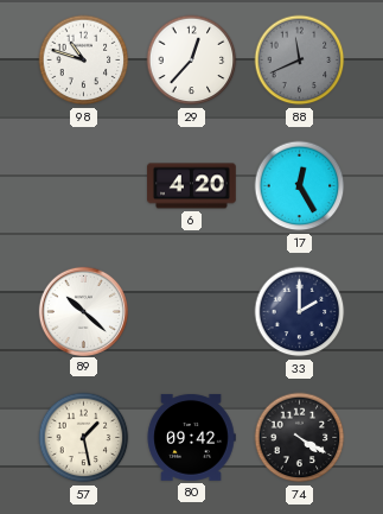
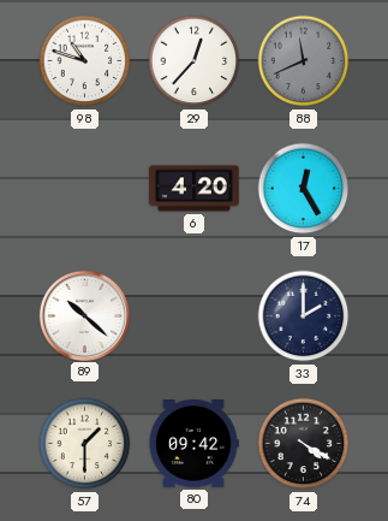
57: 1:28 -> 1:30 (85, 444)
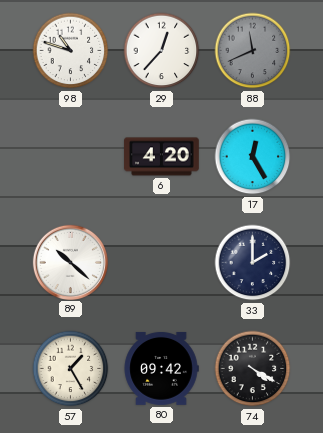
57: 1:30 -> 1:25 (71, 369)
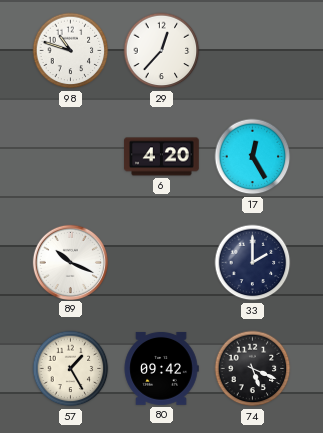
88: 11:41 -> none (253, 51)
89: 10:22 -> 10:19 (70, 262)
74: 4:20 -> 5:19 (253, 369)
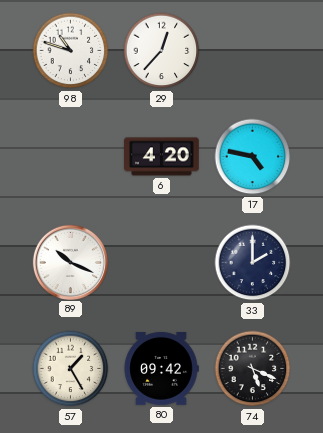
17: 12:25 -> 4:47 (253, 157)
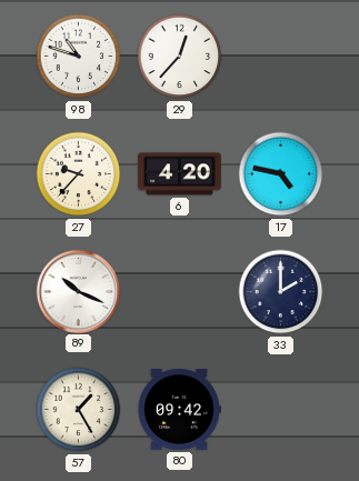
27: none -> 9:37 (79, 174)
74: 5:19 -> none (253, 369)
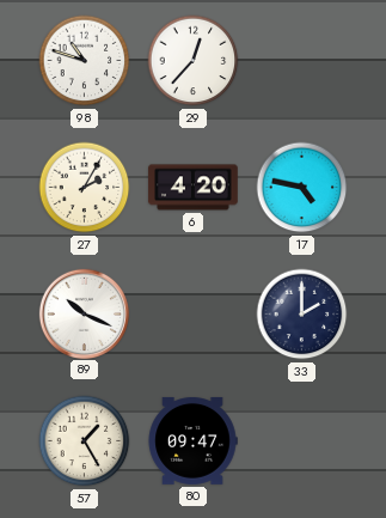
27: 9:37 -> 2:05 (85, 188)
80: 09:42 -> 09:47 (192, 440)
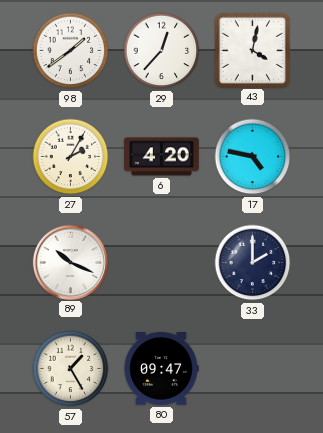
98: 10:48 -> 1:39 (71, 51)
43: none -> 4:02 (252, 50)
